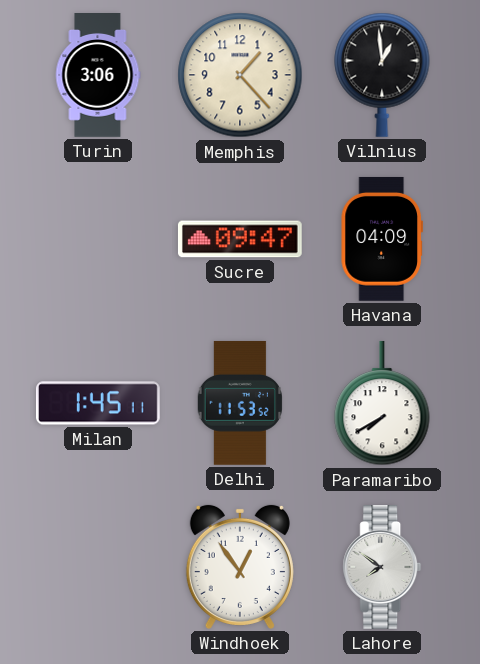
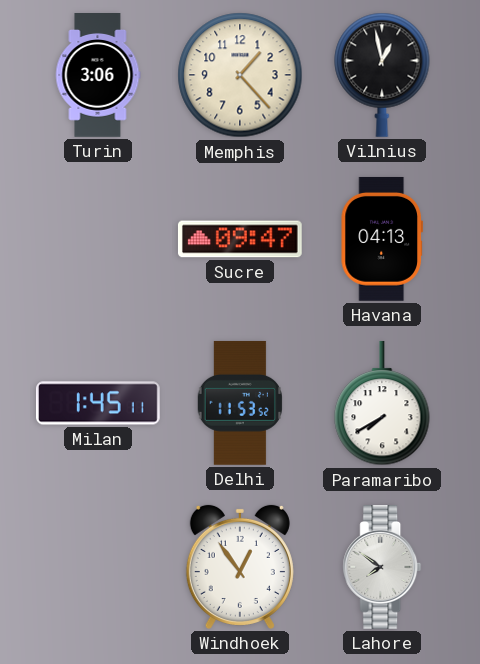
Vilnius: 12:59 -> 12:58 (382, 75)
Havana: 04:09 -> 04:13 (381, 239)
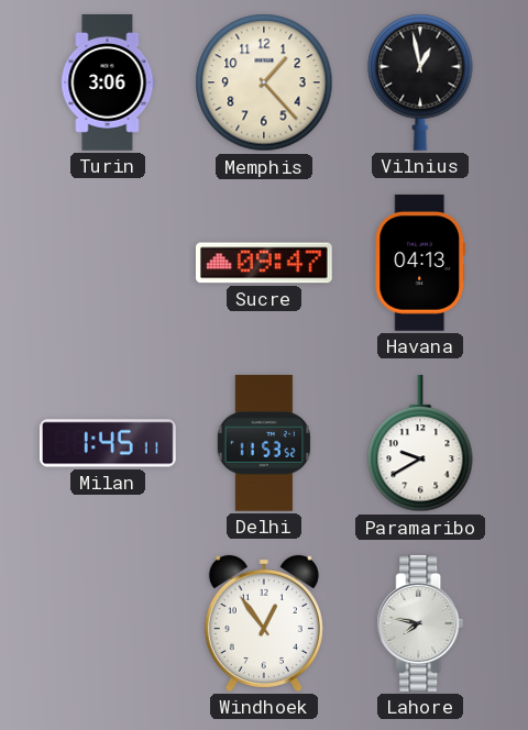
Paramaribo: 7:40 -> 9:40 (420, 443)
Lahore: 7:51 -> 7:47 (420, 624)
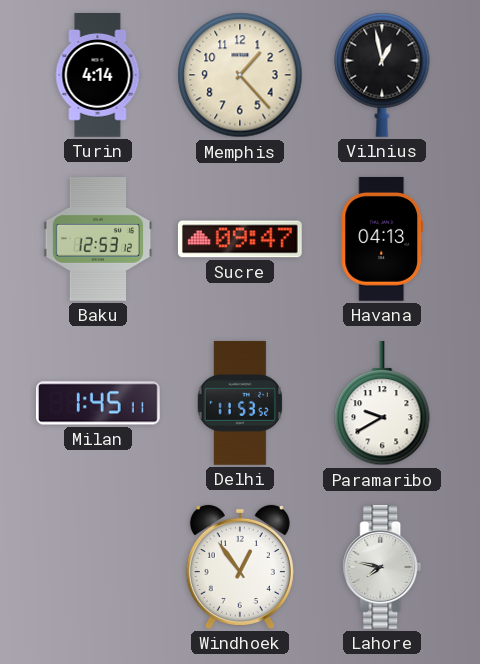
Turin: 3:06 -> 4:14 (98, 76)
Baku: none -> 12:53 (98, 240)
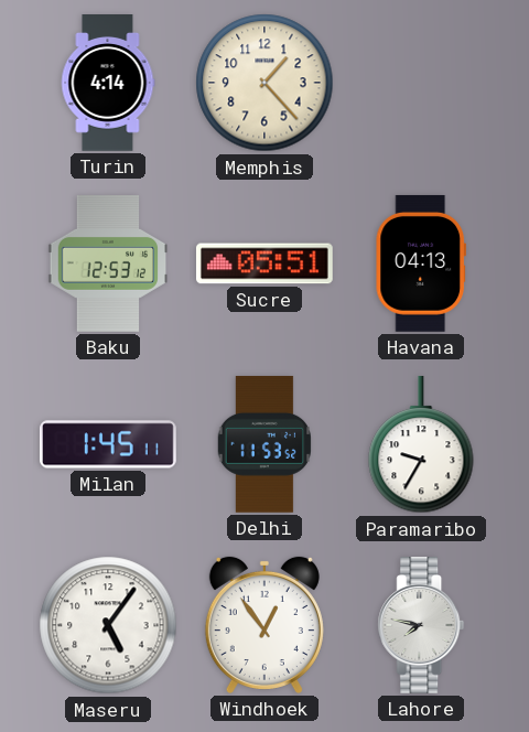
Vilnius: 12:58 -> none (382, 75)
Sucre: 09:47 -> 05:51 (264, 263)
Paramaribo: 9:40 -> 9:35 (421, 444)
Maseru: none -> 5:06 (108, 625)
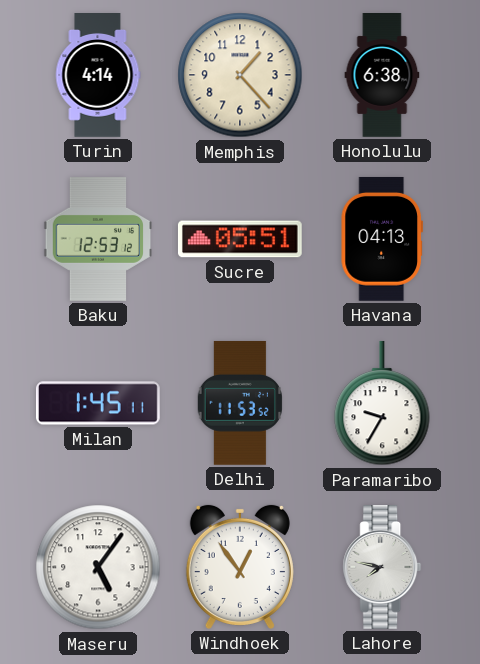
Honolulu: none -> 6:38 (382, 76)
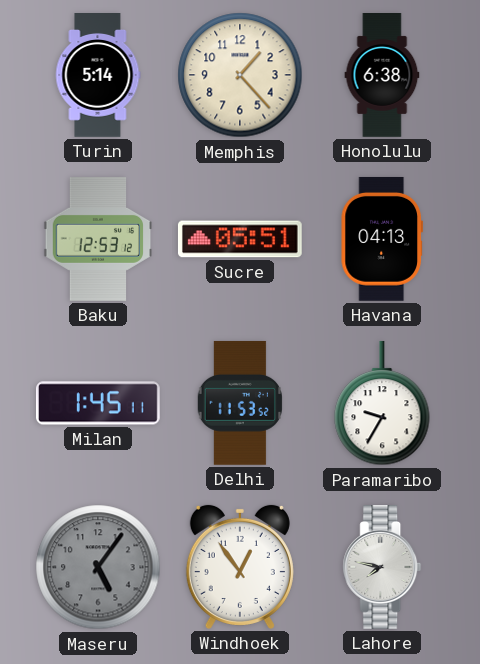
Turin: 4:14 -> 5:14 (98, 76)
Maseru dial: white -> grey (98, 567)
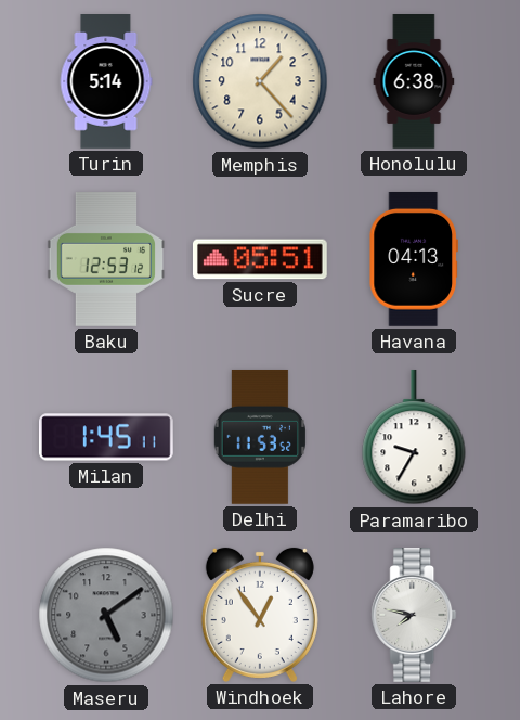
Maseru: 5:06 -> 5:09 (106, 615)
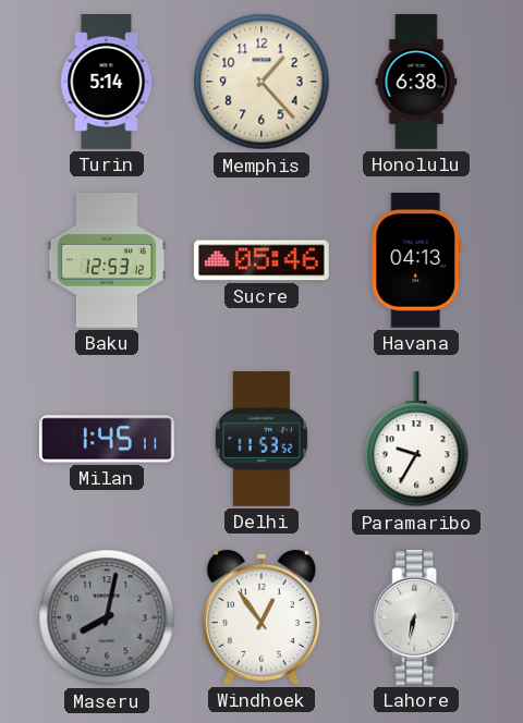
Sucre: 05:51 -> 05:46 (261, 260)
Maseru: 5:09 -> 8:02 (107, 617)
Lahore: 7:47 -> 6:32 (416, 618)
